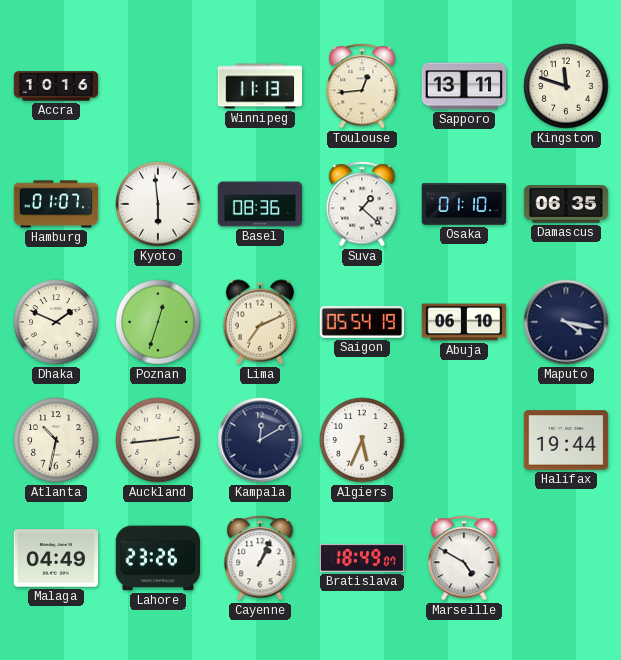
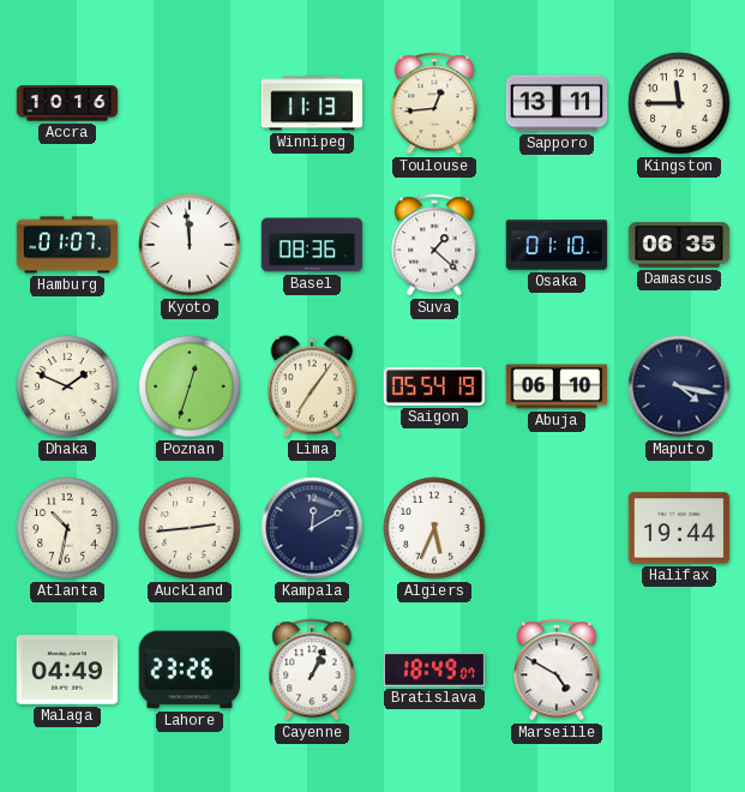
Kingston: 11:48 -> 11:45 (679, 103)
Kyoto: 5:59 -> 11:59 (190, 245)
Lima: 7:11 -> 7:06 (312, 386)
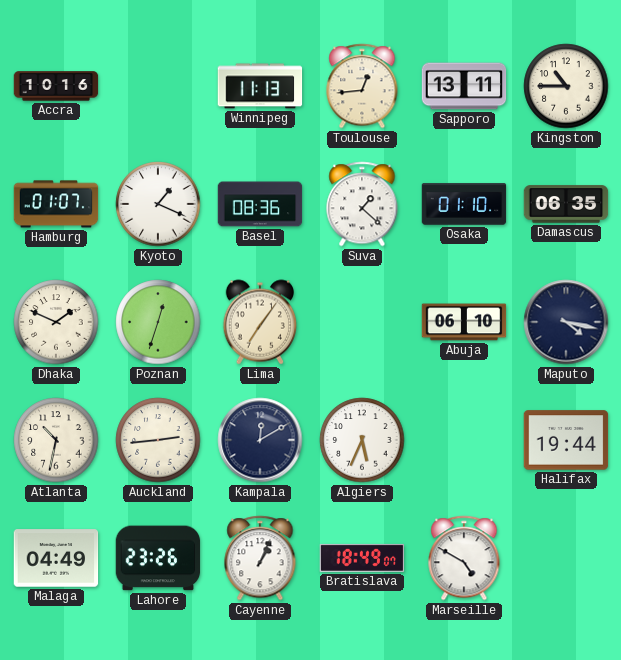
Kingston: 11:45 -> 10:45 (566, 86)
Kyoto: 11:59 -> 1:19 (158, 204)
Saigon: 05:54 -> none (434, 386)
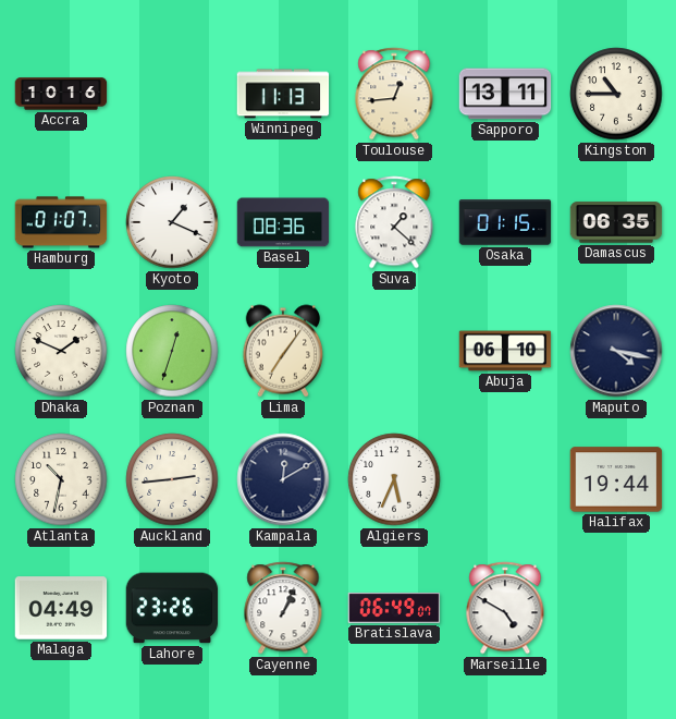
Osaka: 01:10 -> 01:15 (505, 222)
Bratislava: 18:49 -> 06:49 (394, 608)
